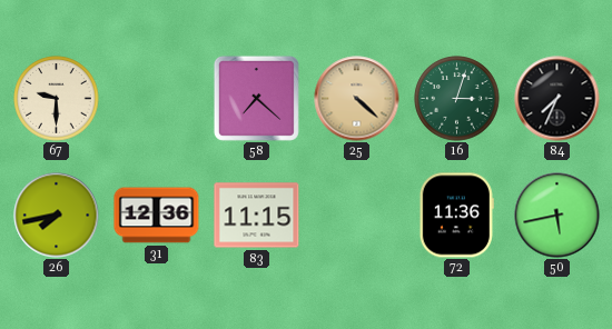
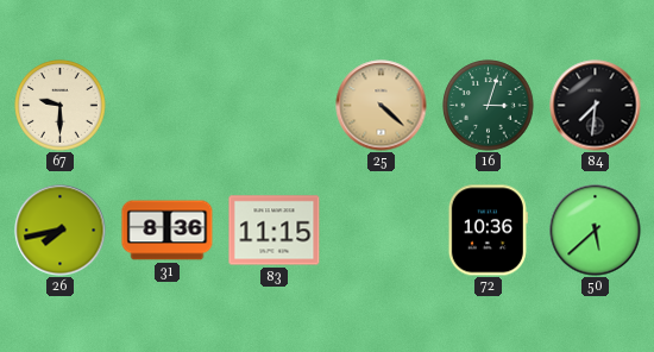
58: 7:22 -> none (256, 98)
84: 7:34 -> 7:31 (596, 106)
31: 12:36 -> 8:36 (168, 231)
72: 11:36 -> 10:36 (488, 231)
50: 5:43 -> 5:38 (596, 231)
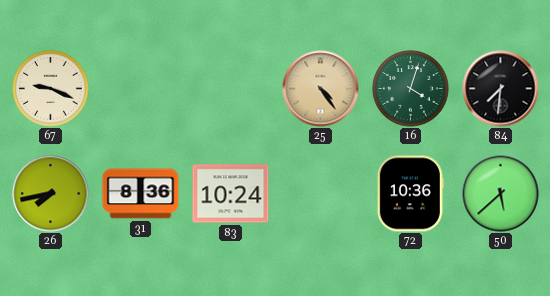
67: 9:30 -> 9:19 (51, 89)
25: 4:22 -> 4:24 (321, 89)
16: 3:03 -> 4:03 (411, 89)
83: 11:15 -> 10:24 (231, 194)
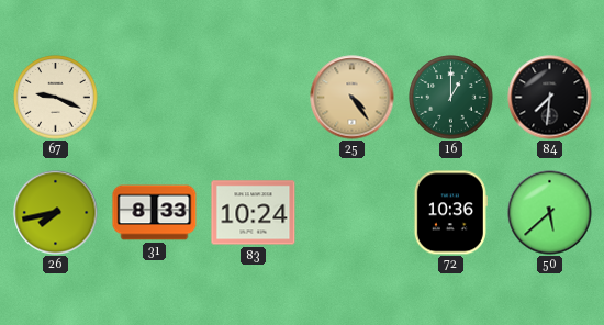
16: 4:03 -> 1:00 (451, 98)
31: 8:36 -> 8:33 (155, 213)
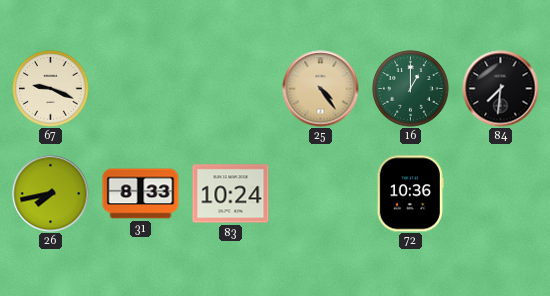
50: 5:38 -> none (550, 213)
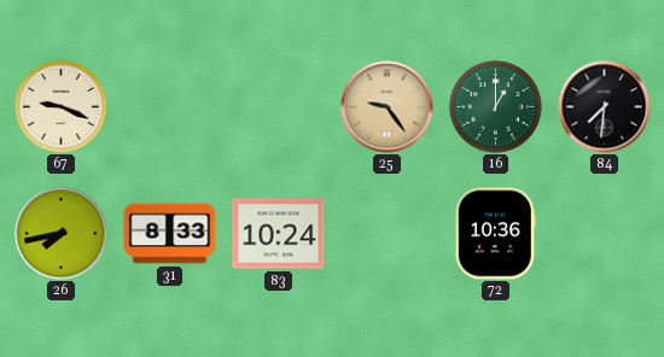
25: 4:24 -> 9:24 (388, 107)
